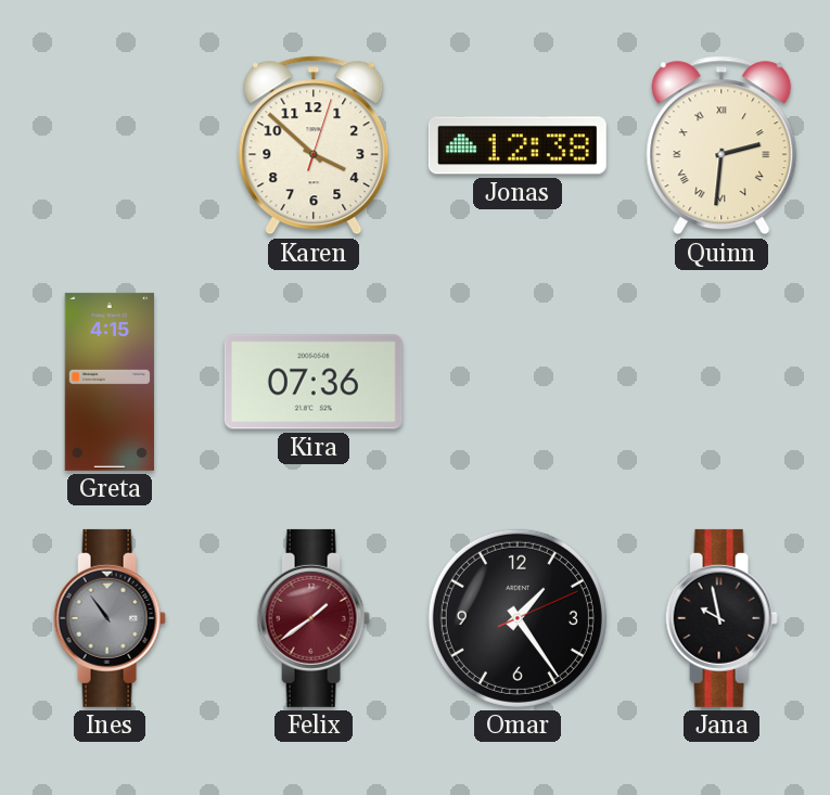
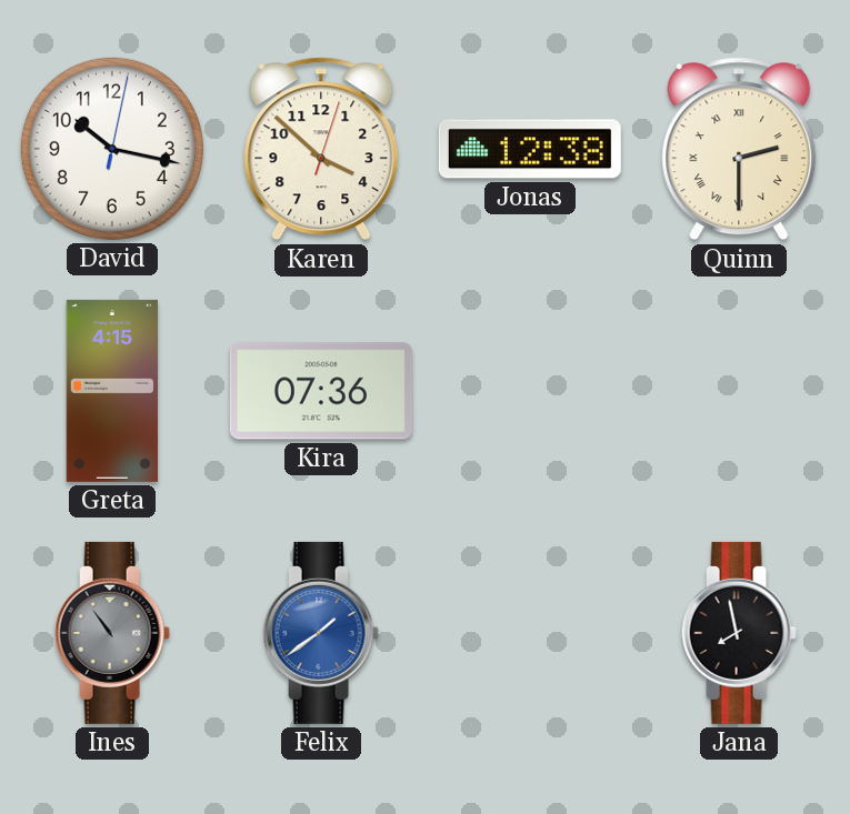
David: none -> 10:17 (112, 149)
Quinn: 2:31 -> 2:30 (739, 149)
Felix dial: burgundy -> blue (321, 633)
Omar: 1:24 -> none (518, 618)
Jana: 9:58 -> 7:58 (739, 633)
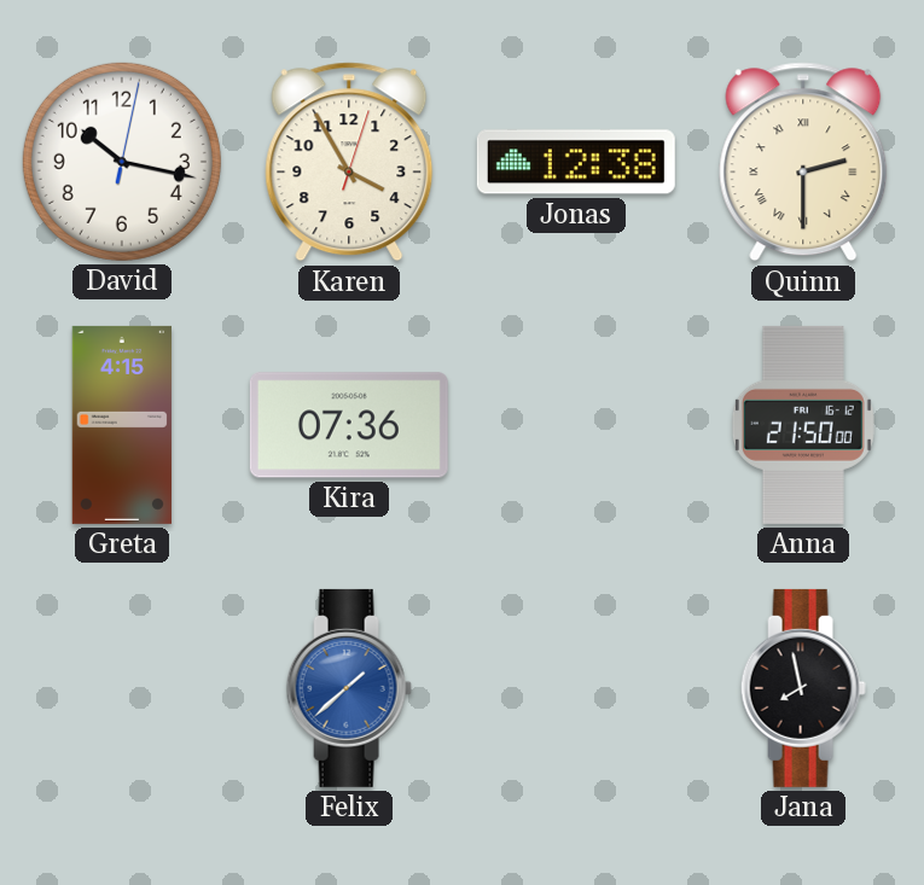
Karen: 3:52 -> 3:55 (349, 162)
Anna: none -> 21:50 (803, 425)
Ines: 10:54 -> none (112, 633)
Felix: 1:39 -> 1:38 (349, 688)
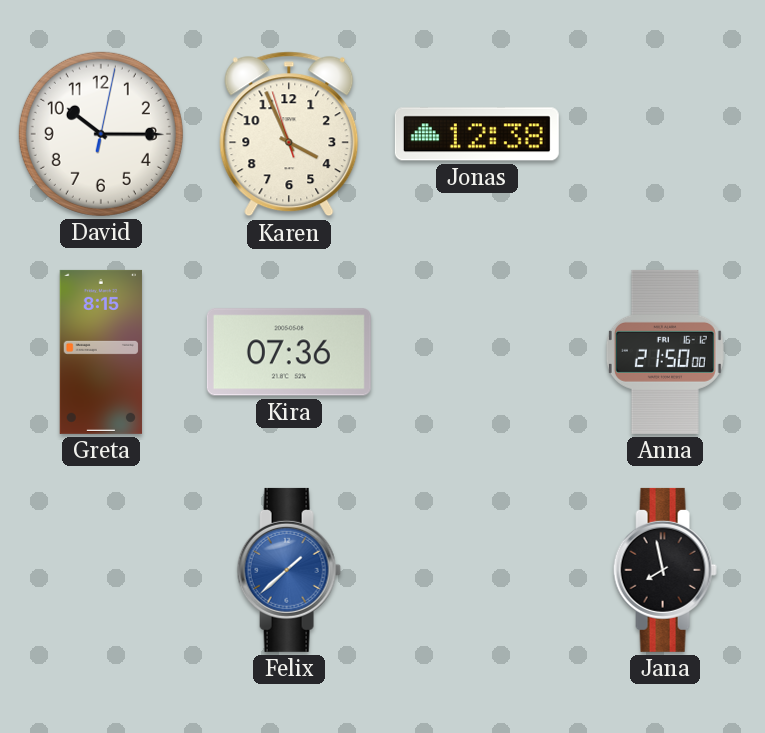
David: 10:17 -> 10:15 (101, 134)
Karen: 3:55:03 -> 3:55:57 (289, 134)
Quinn: 2:30 -> none (803, 162)
Greta: 4:15 -> 8:15 (101, 352)
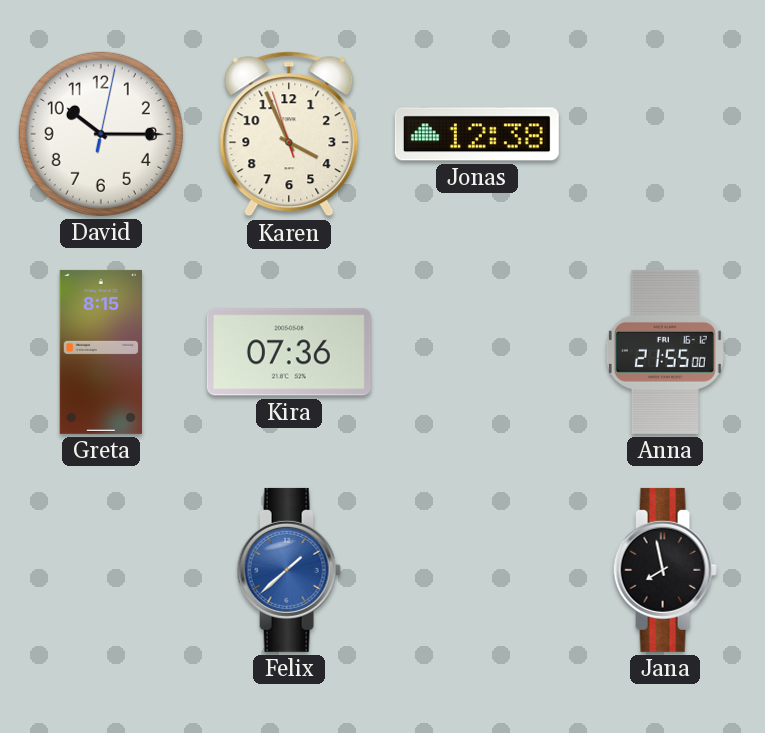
Anna: 21:50 -> 21:55 (665, 352)
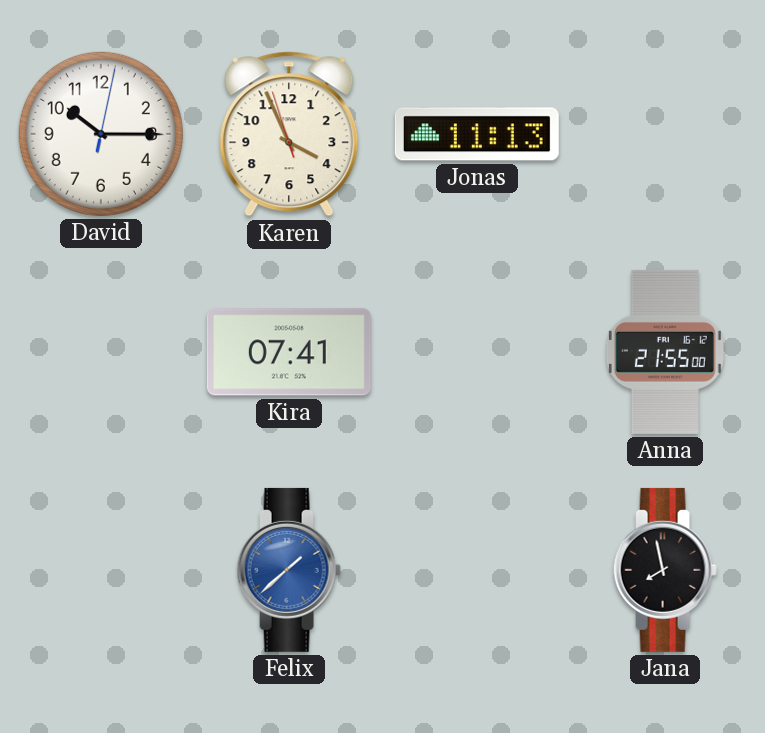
Jonas: 12:38 -> 11:13 (477, 134)
Greta: 8:15 -> none (101, 352)
Kira: 07:36 -> 07:41 (289, 352)
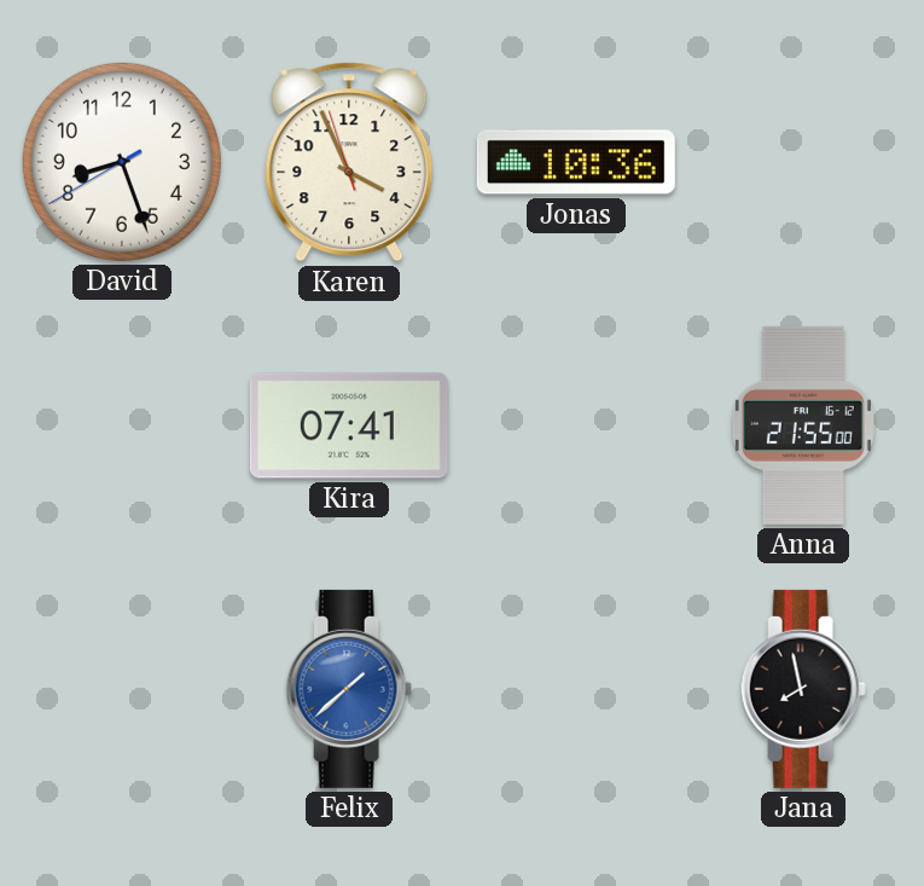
David: 10:15 -> 8:26 (122, 162)
Jonas: 11:13 -> 10:36 (576, 162)
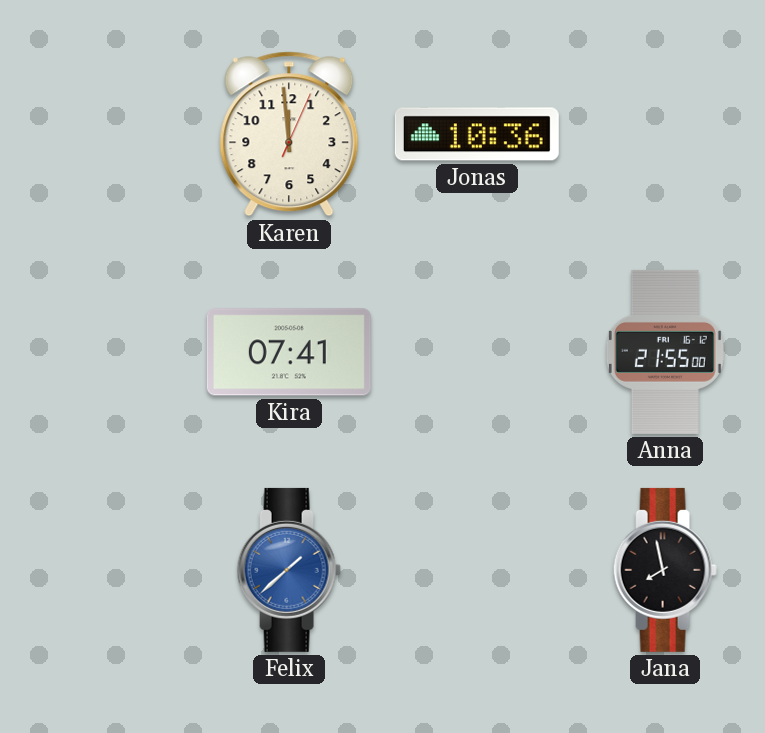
David: 8:26 -> none (122, 162)
Karen: 3:55 -> 11:59 (289, 134)
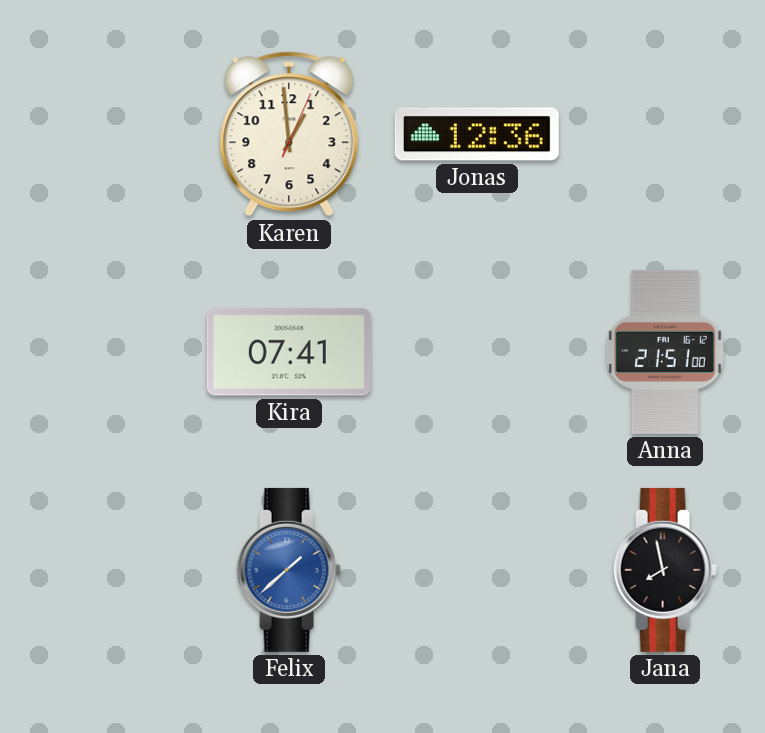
Karen: 11:59 -> 12:59 (289, 134)
Jonas: 10:36 -> 12:36 (477, 134)
Anna: 21:55 -> 21:51 (665, 352)
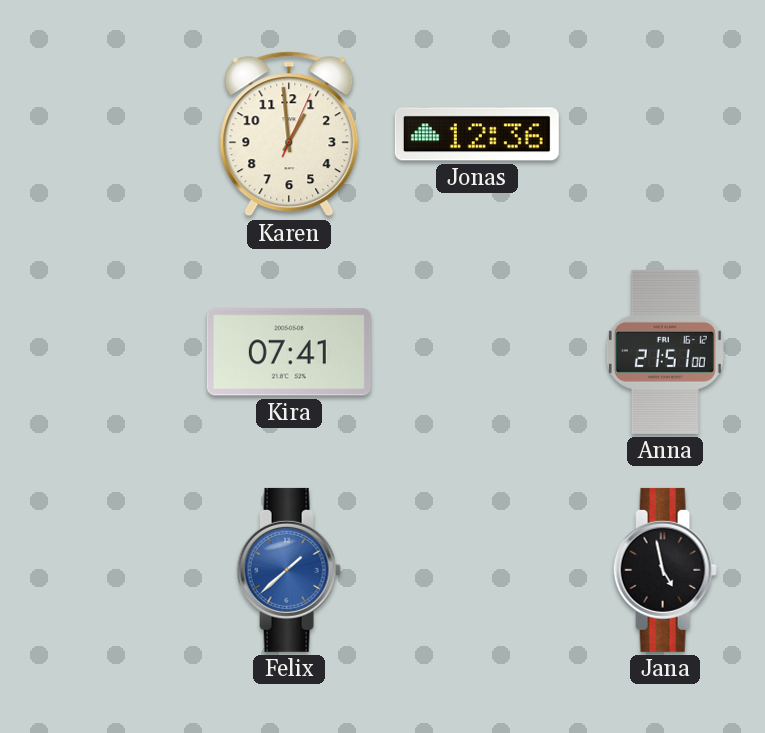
Jana: 7:58 -> 4:58 (665, 570)
